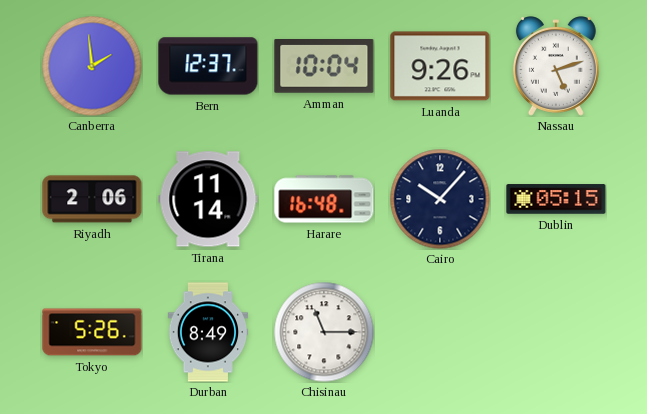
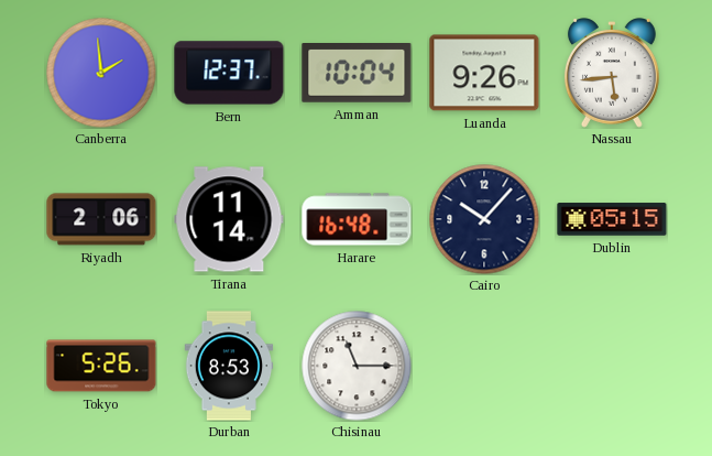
Nassau: 5:12 -> 5:44 (612, 73)
Durban: 8:49 -> 8:53 (229, 366)
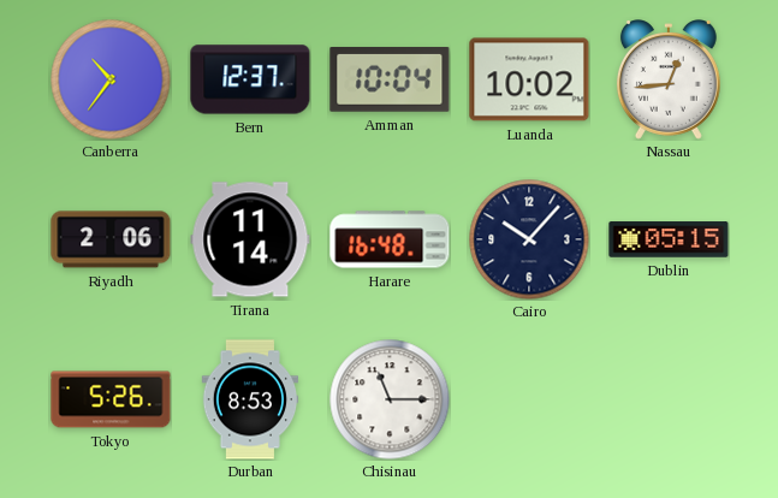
Canberra: 1:59 -> 10:36 (111, 79)
Luanda: 9:26 -> 10:02 (529, 79)
Nassau: 5:44 -> 12:44 (669, 79)
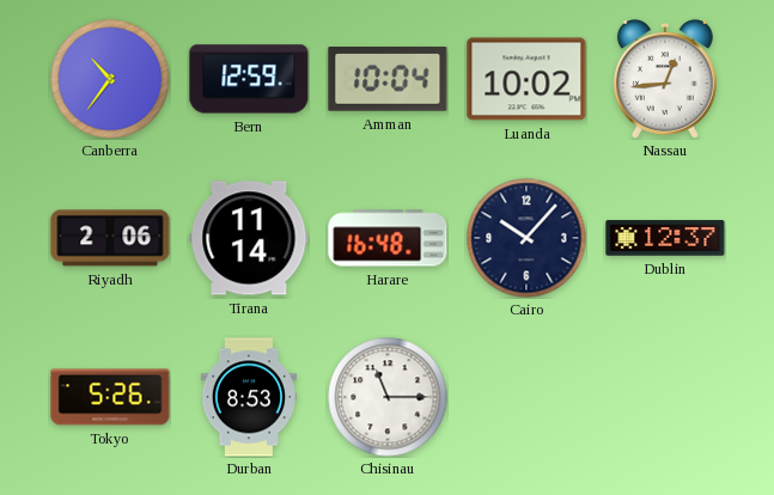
Bern: 12:37 -> 12:59 (249, 79)
Dublin: 05:15 -> 12:37 (665, 238)
